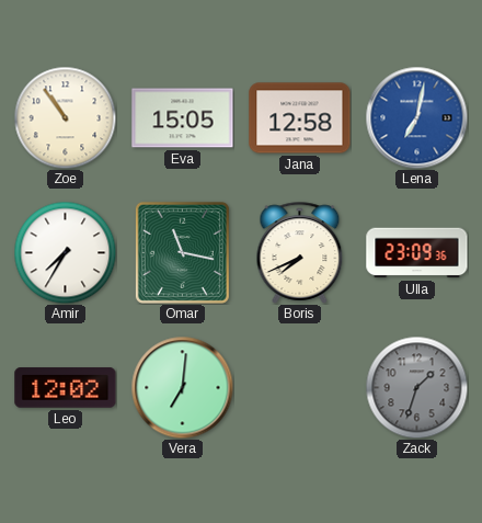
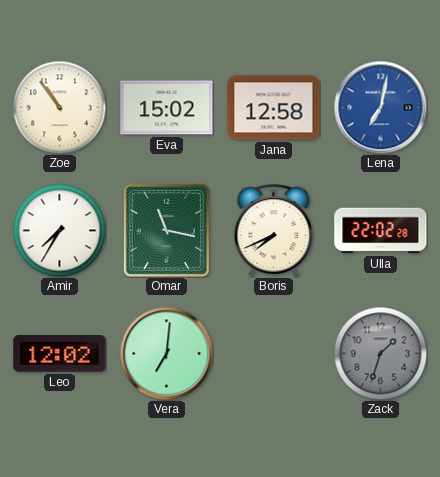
Eva: 15:05 -> 15:02 (167, 108)
Ulla: 23:09 -> 22:02 (381, 231)
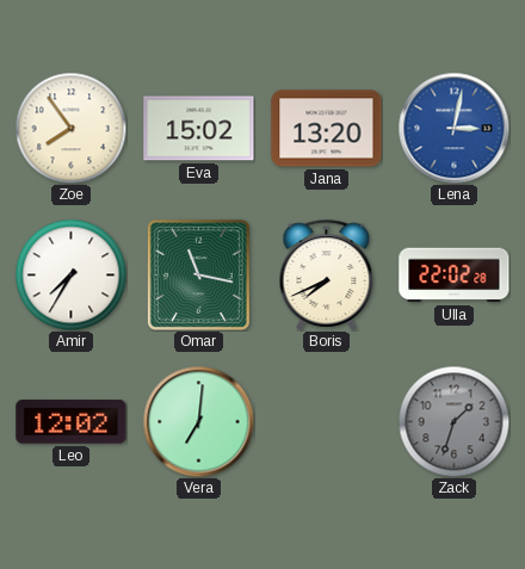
Zoe: 10:54 -> 7:54 (70, 128)
Jana: 12:58 -> 13:20 (327, 129)
Lena: 7:02 -> 3:02 (453, 128)
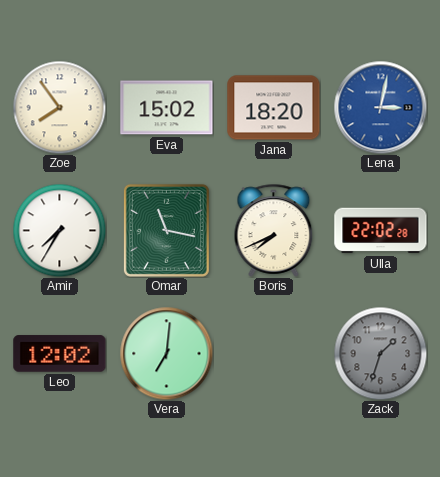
Jana: 13:20 -> 18:20 (274, 108)
